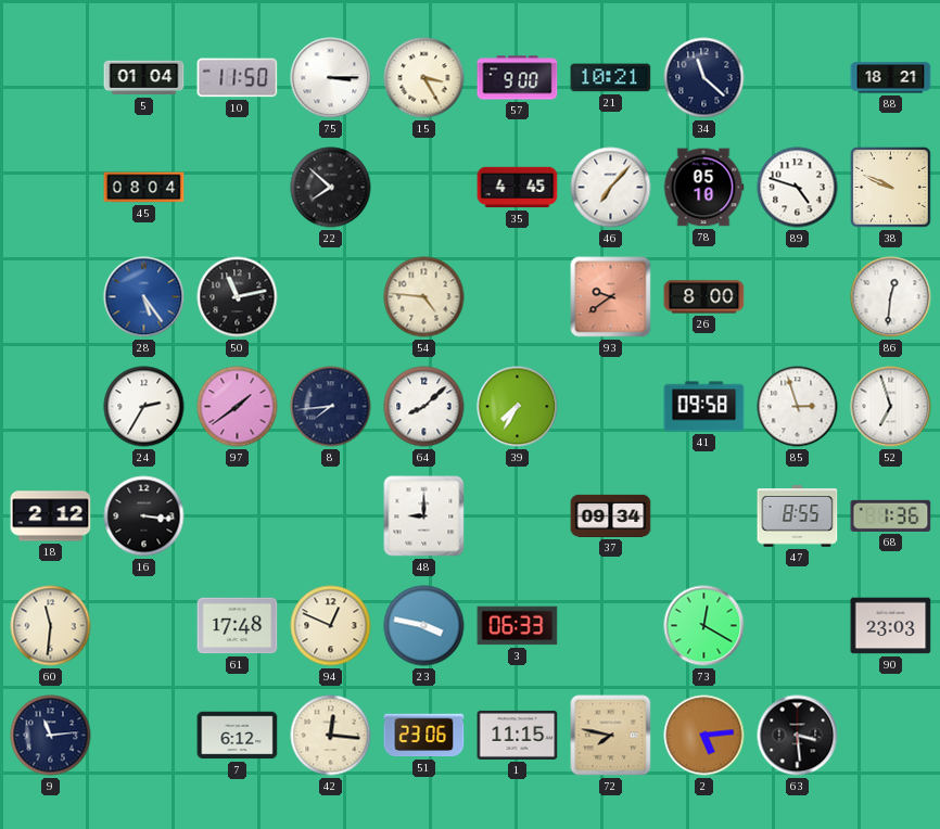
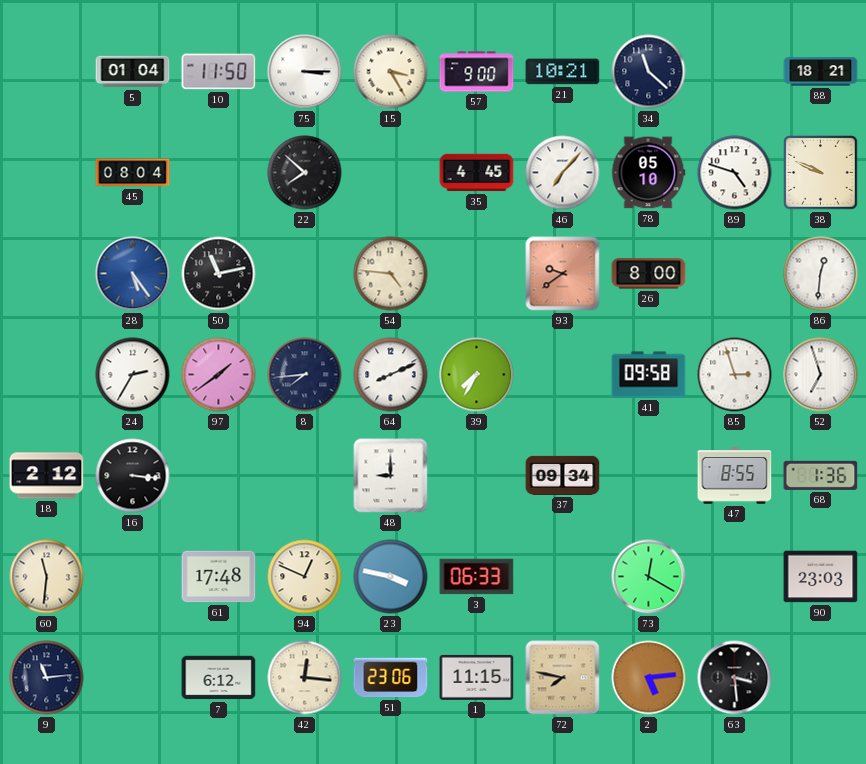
64: 8:08 -> 8:11 (391, 375)
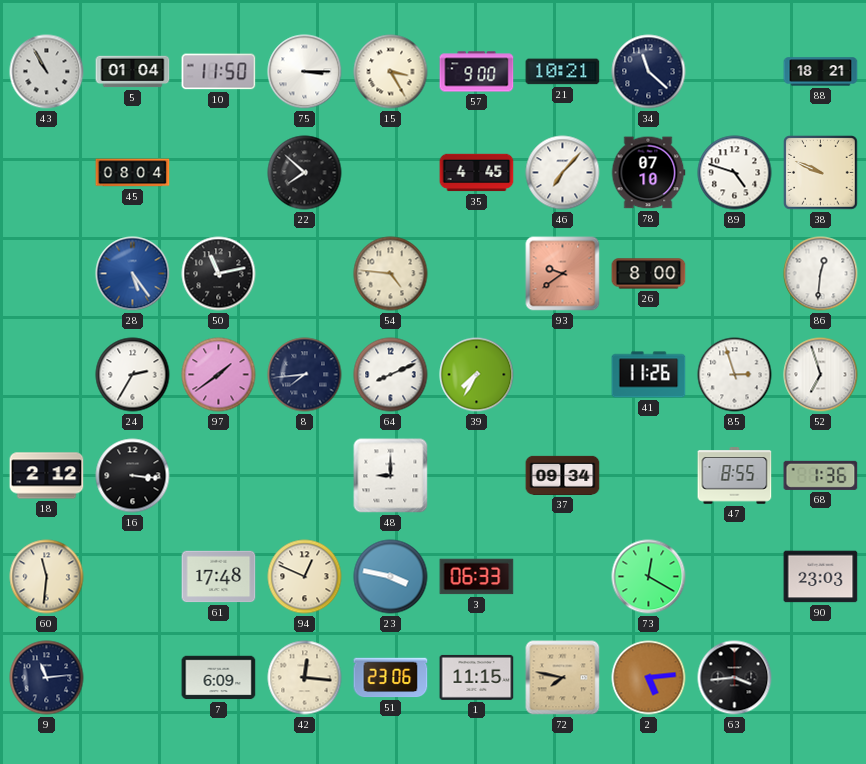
43: none -> 10:55 (47, 72)
78: 05:10 -> 07:10 (648, 173)
41: 09:58 -> 11:26 (649, 375)
7: 6:12 -> 6:09 (219, 678)
63: 3:29 -> 3:44 (735, 678)
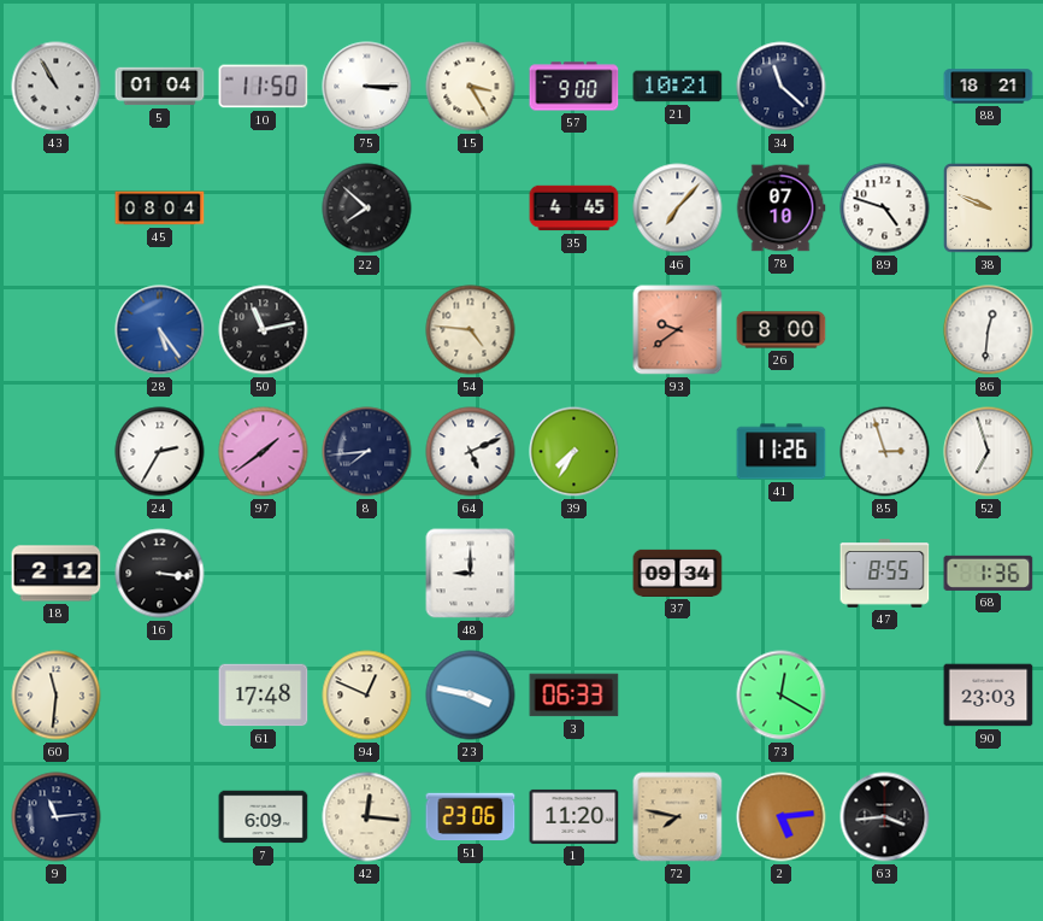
64: 8:11 -> 5:11 (471, 452)
1: 11:15 -> 11:20 (574, 816)
